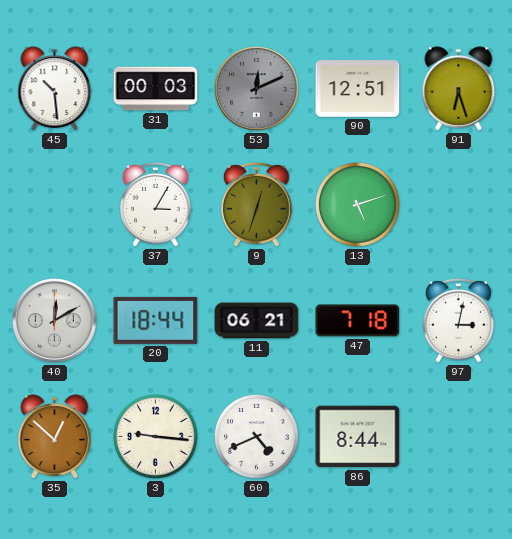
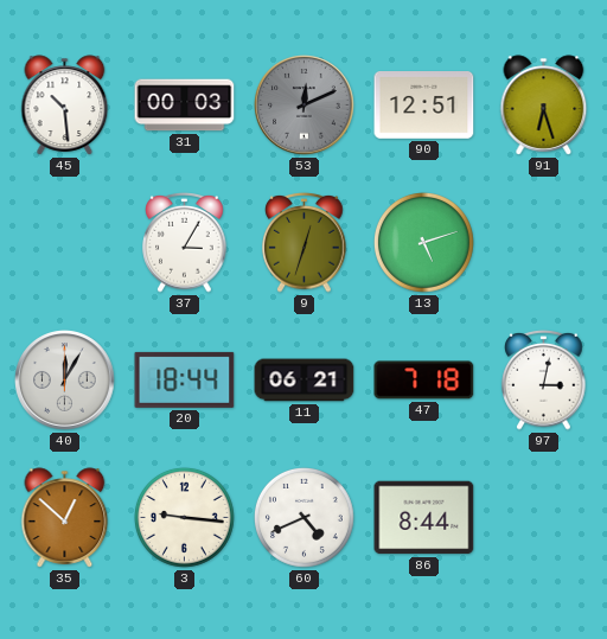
40: 12:10 -> 12:05 (65, 381)
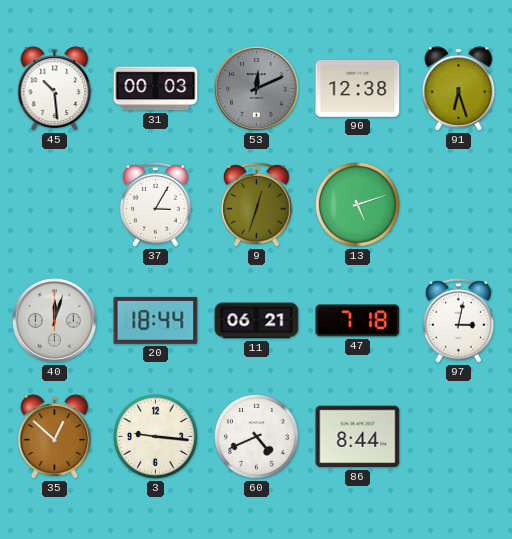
90: 12:51 -> 12:38 (358, 89)
40: 12:05 -> 12:03 (55, 321)
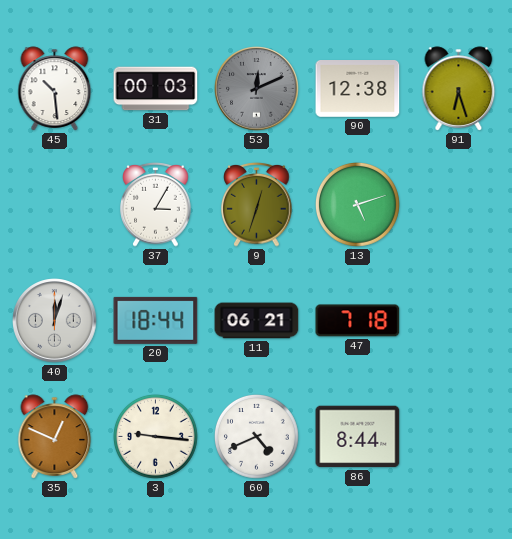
97: 3:02 -> none (459, 321)
35: 12:52 -> 12:49 (55, 437)
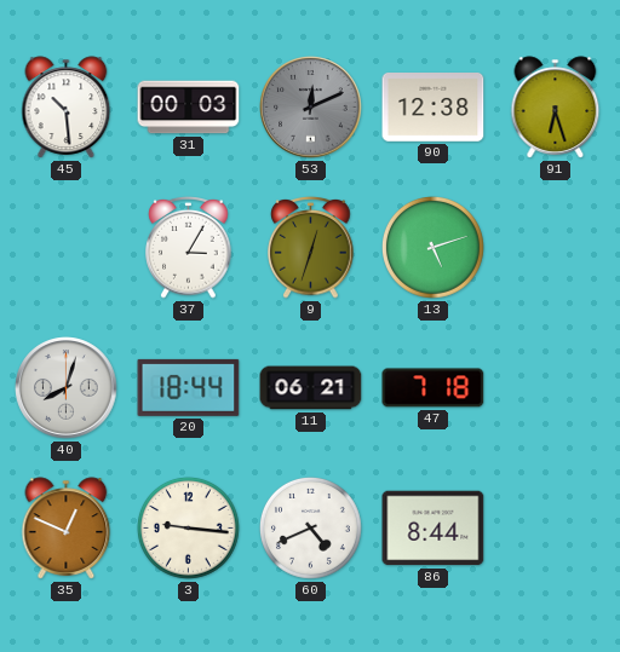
40: 12:03 -> 8:03 (67, 388)
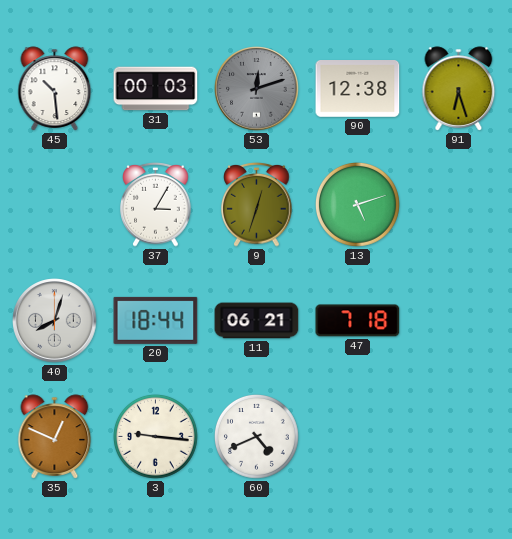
53: 12:11 -> 12:12 (257, 89)
86: 8:44 -> none (434, 529)
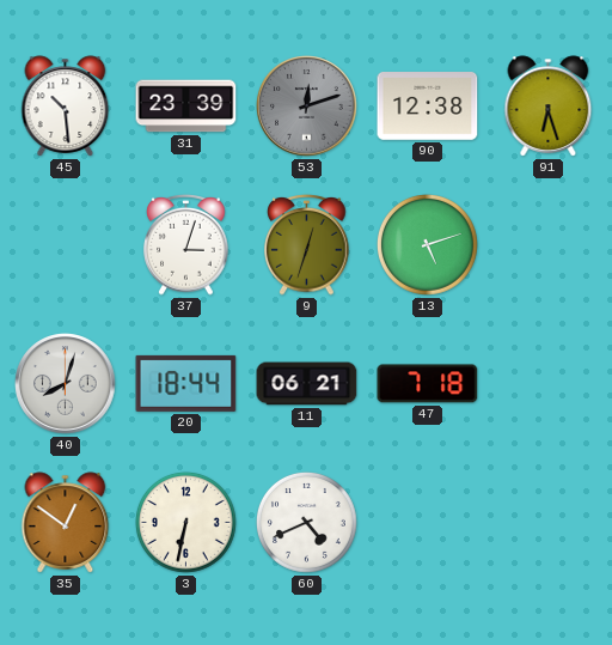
31: 00:03 -> 23:39 (186, 107)
37: 3:05 -> 3:03 (186, 245)
35: 12:49 -> 12:51 (66, 523)
3: 9:16 -> 6:32 (186, 523)
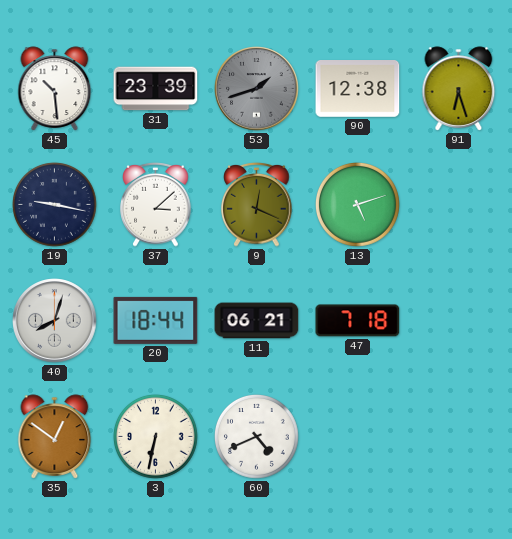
53: 12:12 -> 1:42 (257, 89)
19: none -> 9:17 (55, 205)
37: 3:03 -> 3:08 (156, 205)
9: 12:33 -> 12:19 (257, 205)
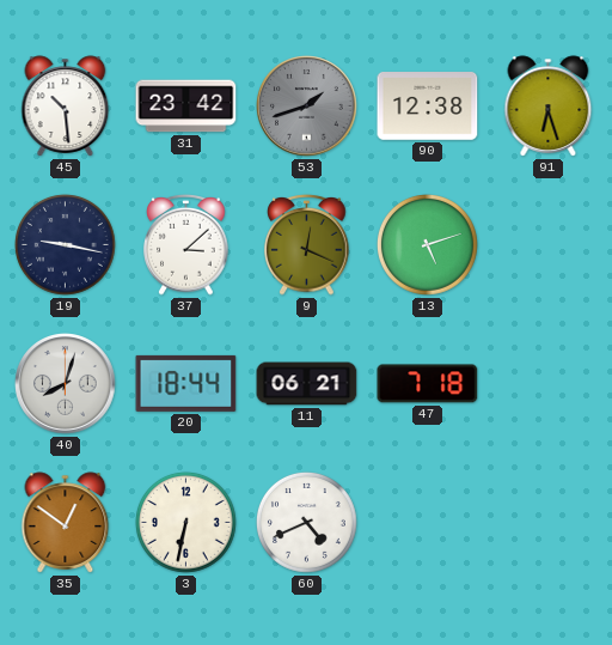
31: 23:39 -> 23:42 (186, 107)
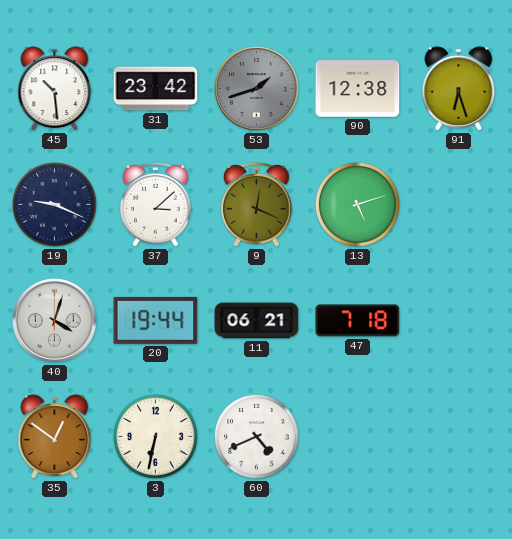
19: 9:17 -> 9:19 (55, 205)
40: 8:03 -> 4:03 (55, 321)
20: 18:44 -> 19:44 (156, 320)
